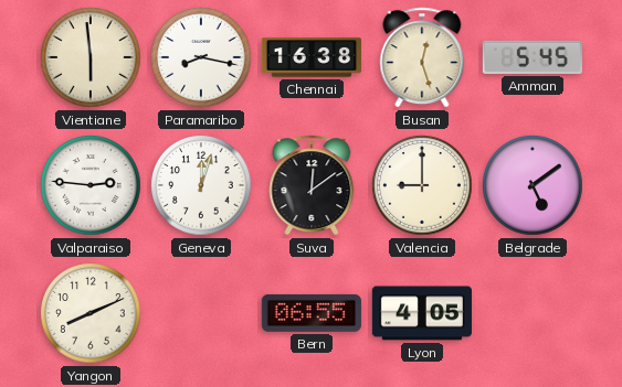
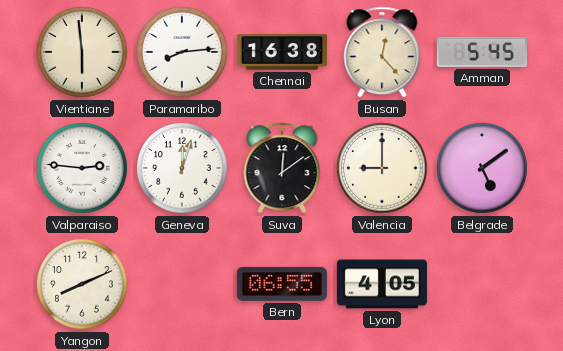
Paramaribo: 8:17 -> 8:14 (182, 52)
Busan: 12:27 -> 12:23 (382, 52)
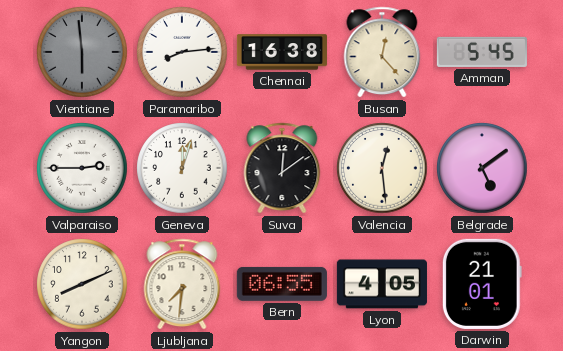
Vientiane dial: cream -> grey (82, 52)
Valparaiso: 2:46 -> 2:45 (82, 168)
Valencia: 9:00 -> 12:29 (382, 168)
Ljubljana: none -> 7:31 (182, 284)
Darwin: none -> 21:01 (482, 284)
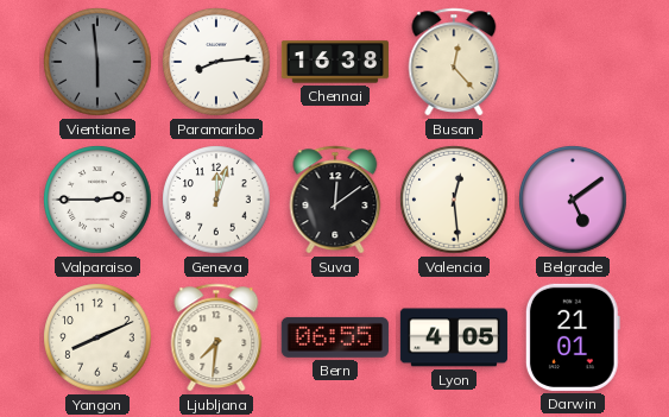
Amman: 5:45 -> none (482, 52)
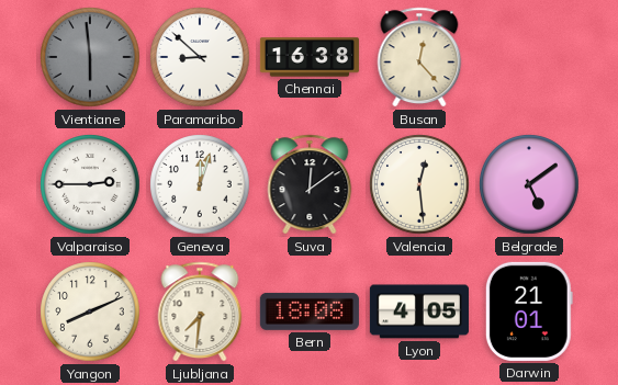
Paramaribo: 8:14 -> 8:52 (200, 57)
Bern: 06:55 -> 18:08 (310, 312)
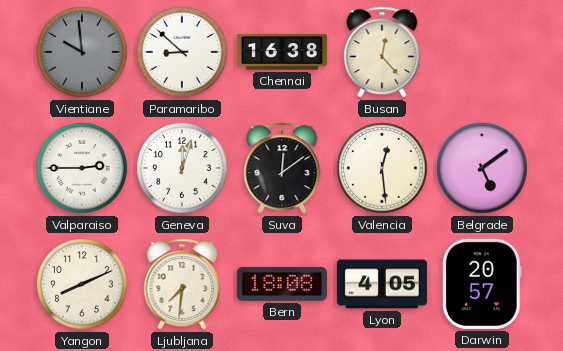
Vientiane: 5:59 -> 9:59 (82, 52)
Darwin: 21:01 -> 20:57 (482, 284)
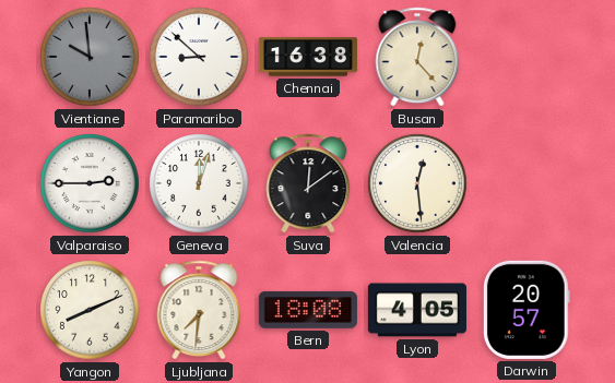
Belgrade: 5:09 -> none (482, 168)
